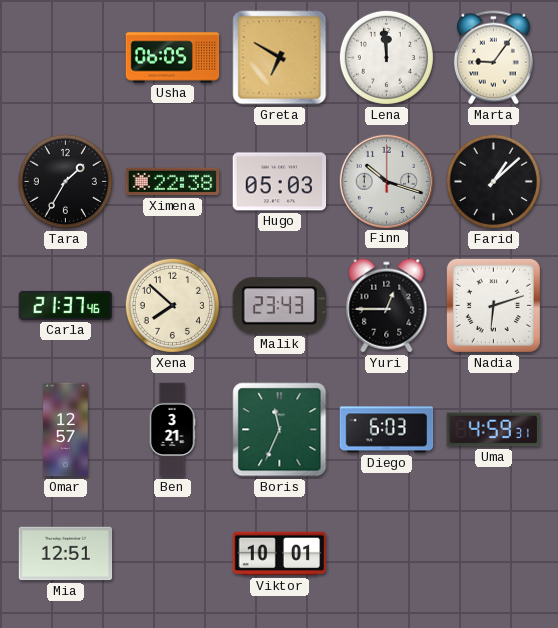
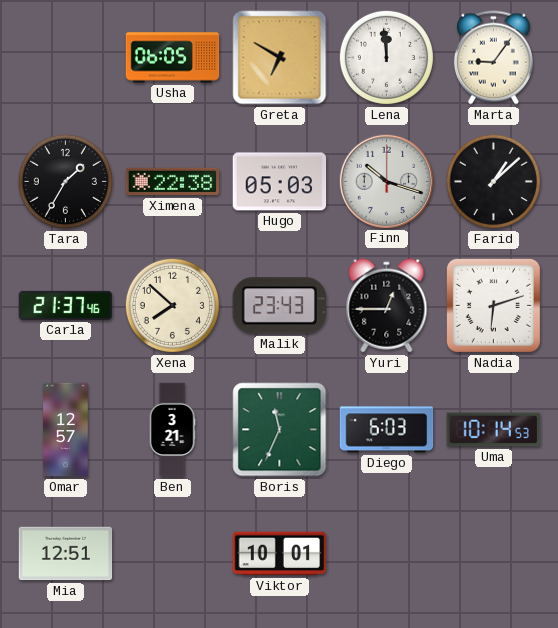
Uma: 4:59 -> 10:14 (494, 430)
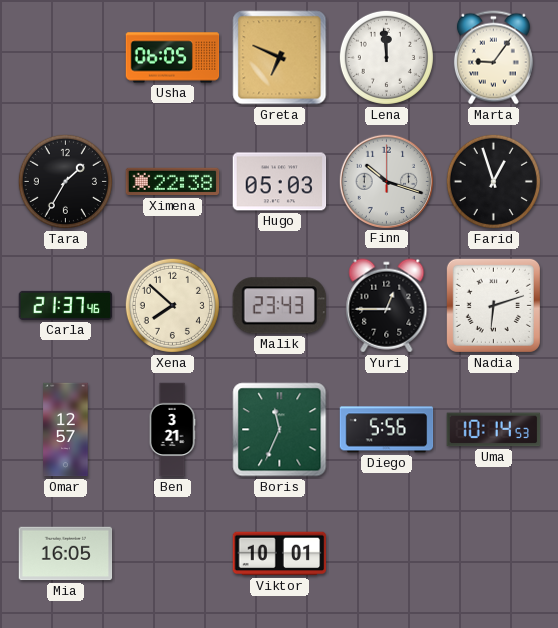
Greta: 6:50 -> 6:49 (280, 58)
Farid: 1:08 -> 12:57 (493, 181)
Diego: 6:03 -> 5:56 (387, 430)
Mia: 12:51 -> 16:05 (66, 554)
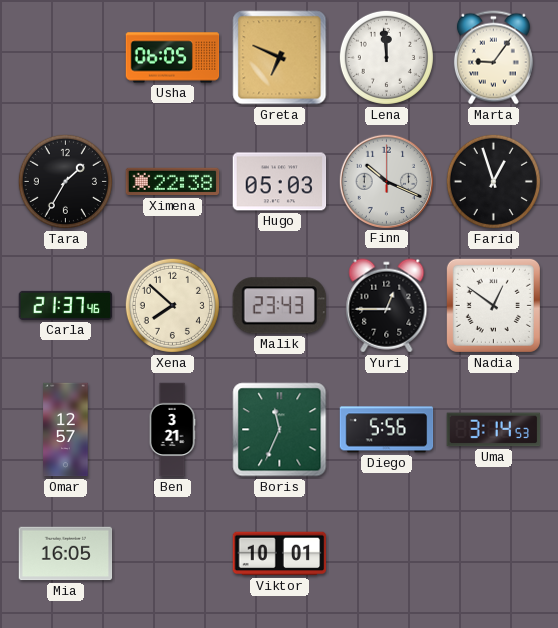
Finn: 10:18 -> 10:19 (386, 181)
Nadia: 6:12 -> 12:51 (493, 305)
Uma: 10:14 -> 3:14 (494, 430)
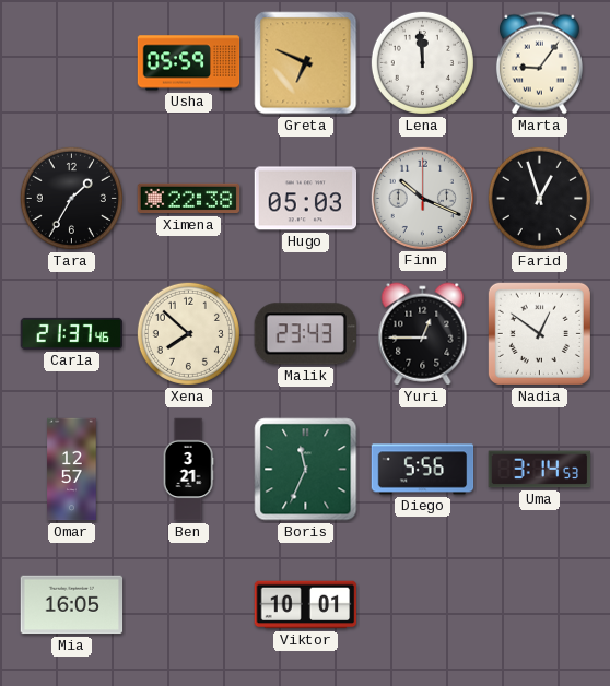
Usha: 06:05 -> 05:59 (189, 63)
